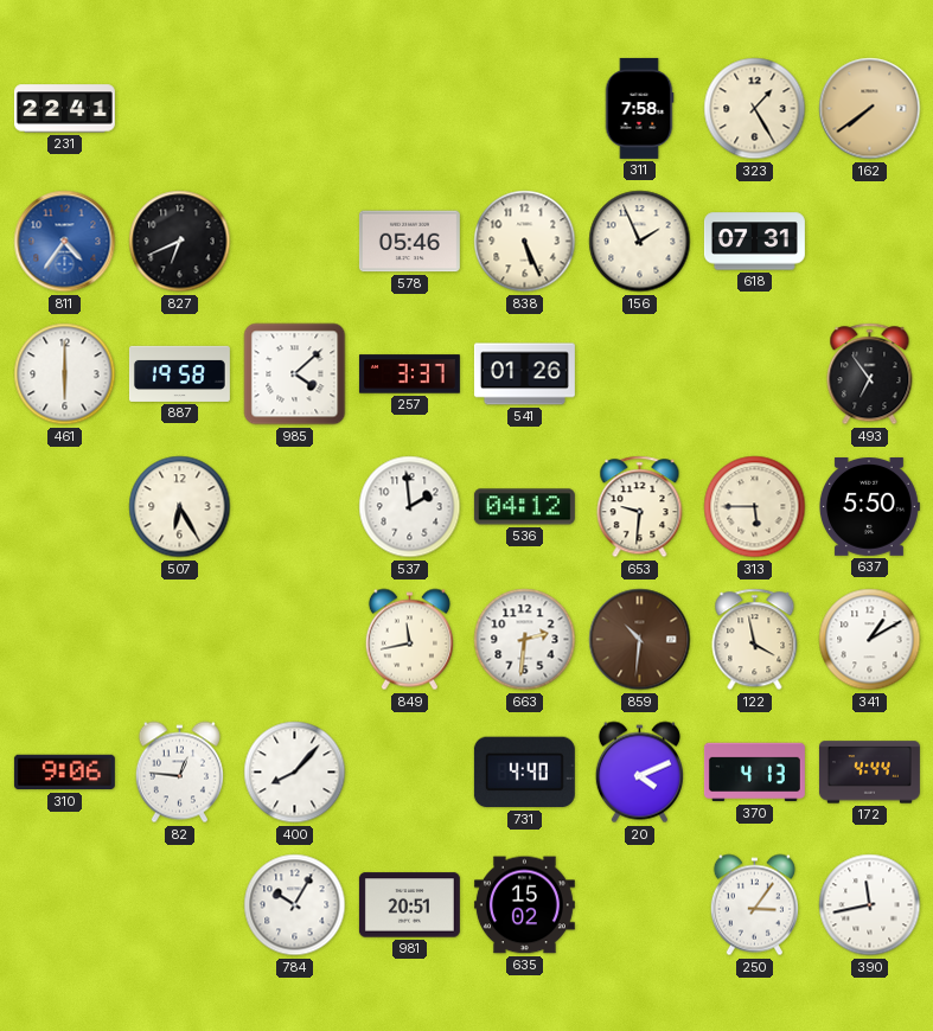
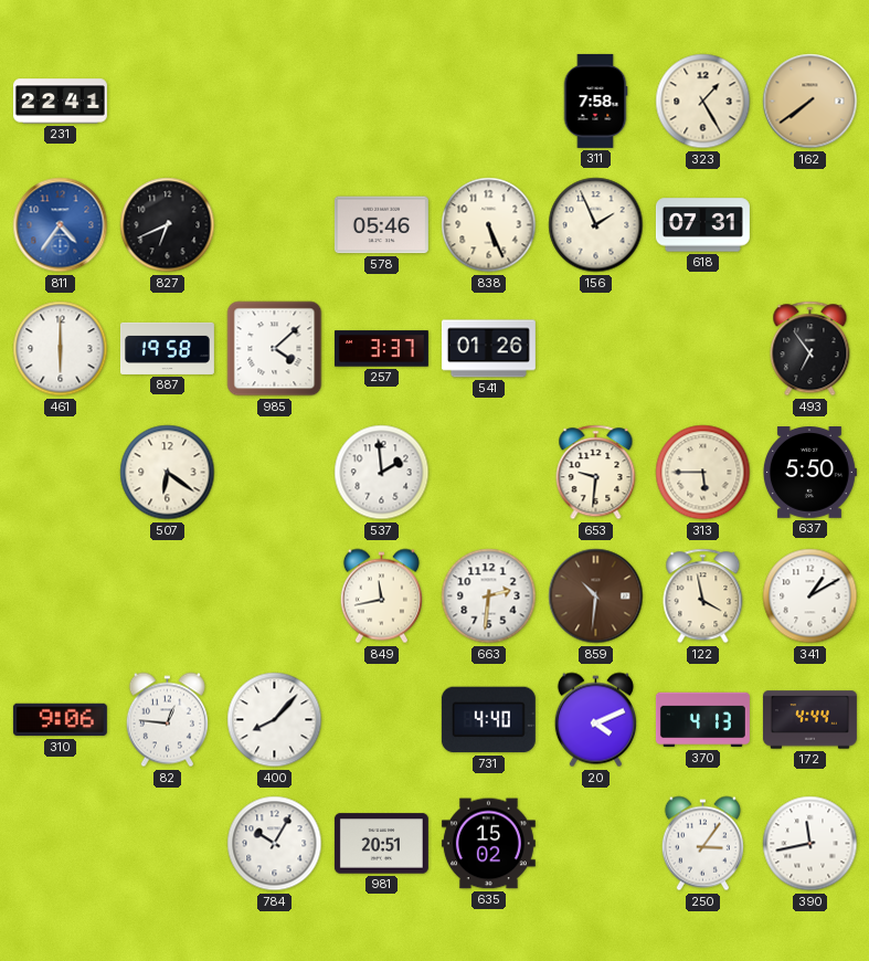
507: 6:25 -> 6:21 (168, 473)
536: 04:12 -> none (524, 507)
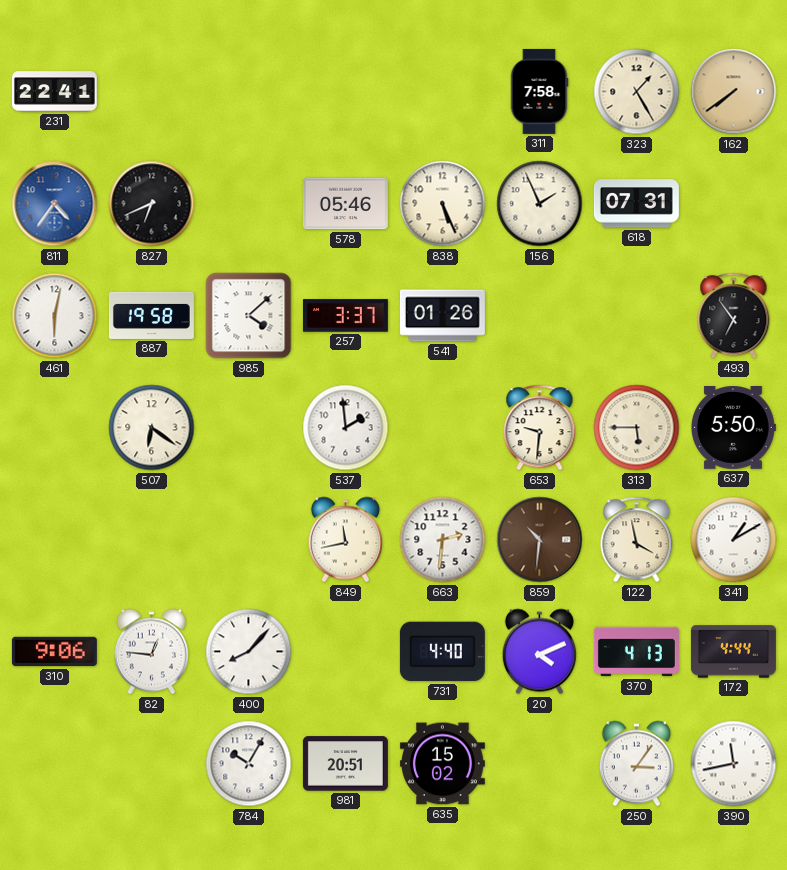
461: 6:00 -> 6:02 (55, 316)
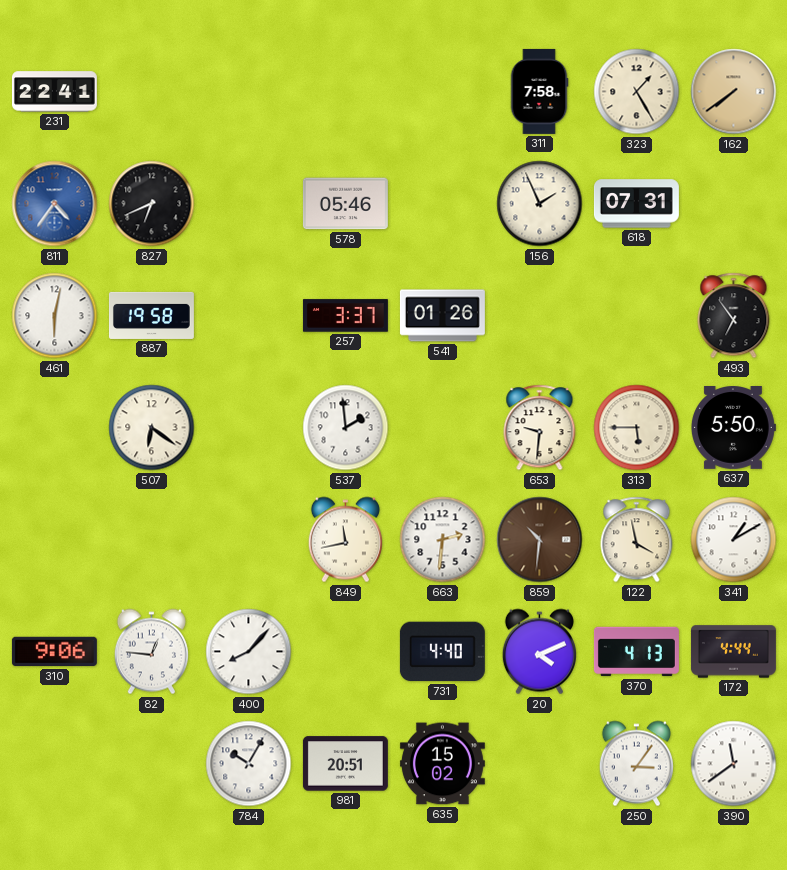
838: 5:26 -> none (443, 204)
985: 4:08 -> none (249, 316)
390: 11:43 -> 11:39 (734, 764)
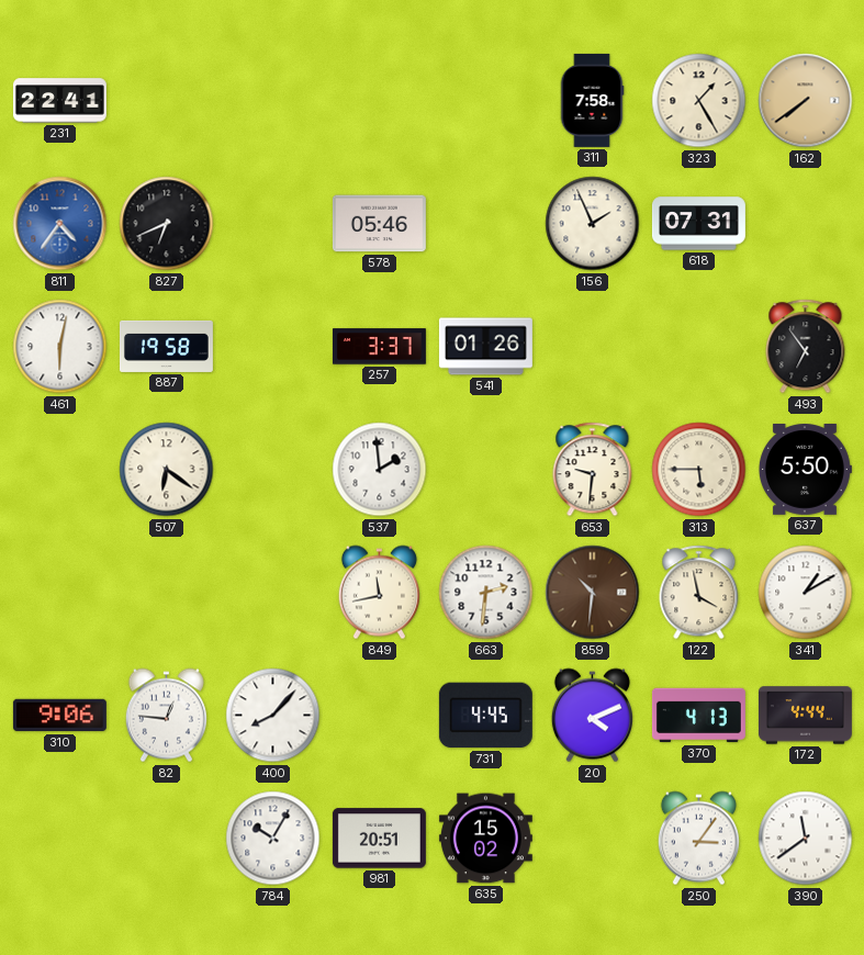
731: 4:40 -> 4:45 (485, 716)
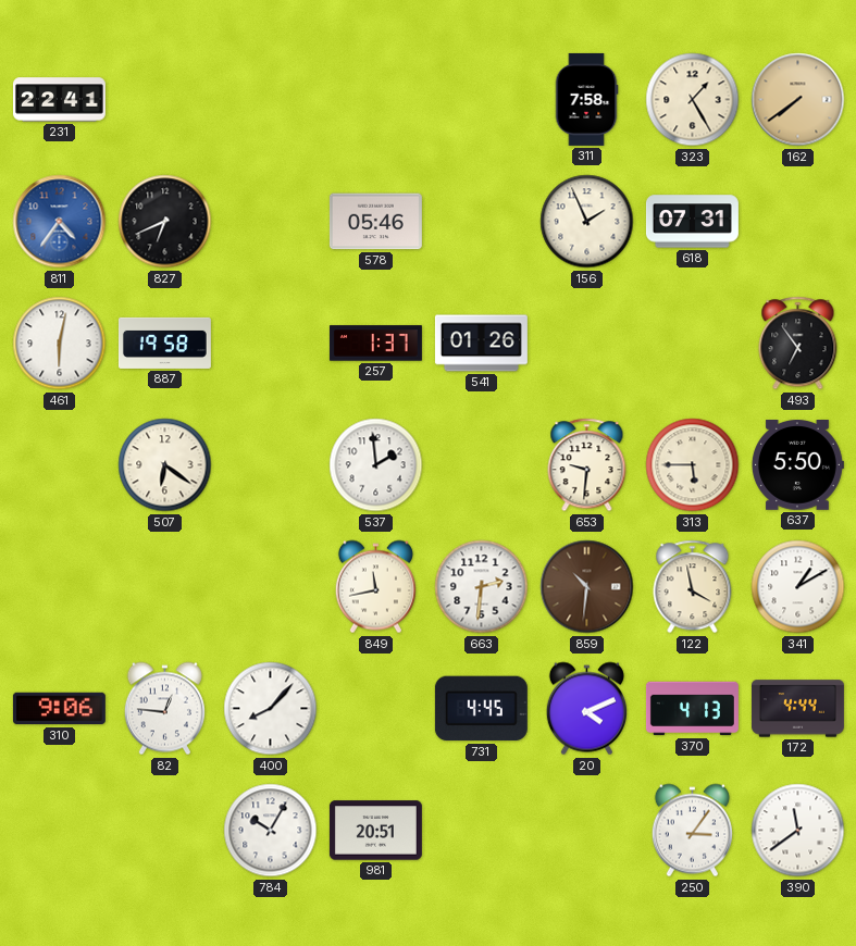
257: 3:37 -> 1:37 (375, 344)
635: 15:02 -> none (485, 839)
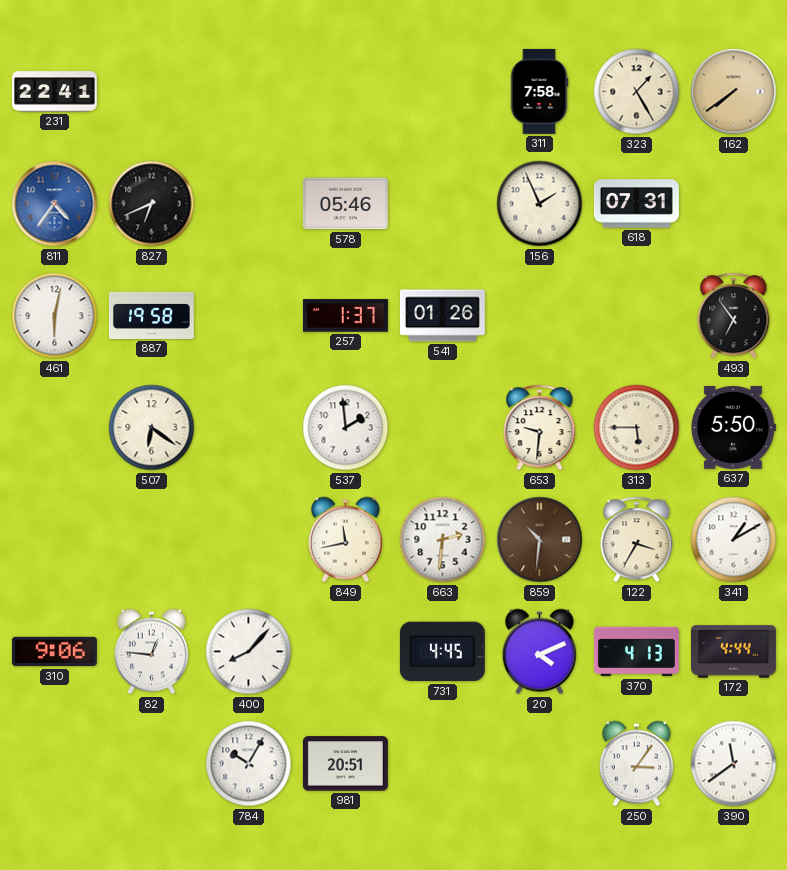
122: 3:58 -> 3:35 (637, 540)
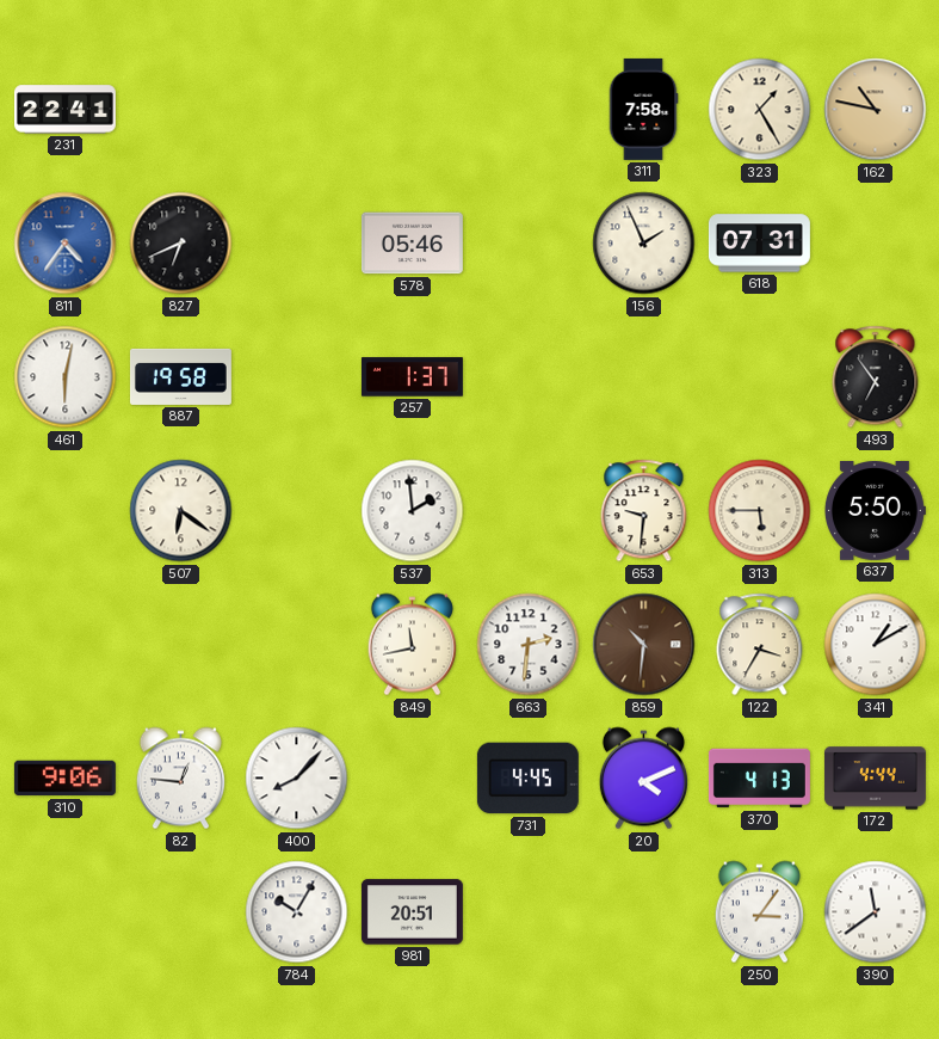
162: 7:39 -> 10:47 (876, 110)
541: 01:26 -> none (442, 316)
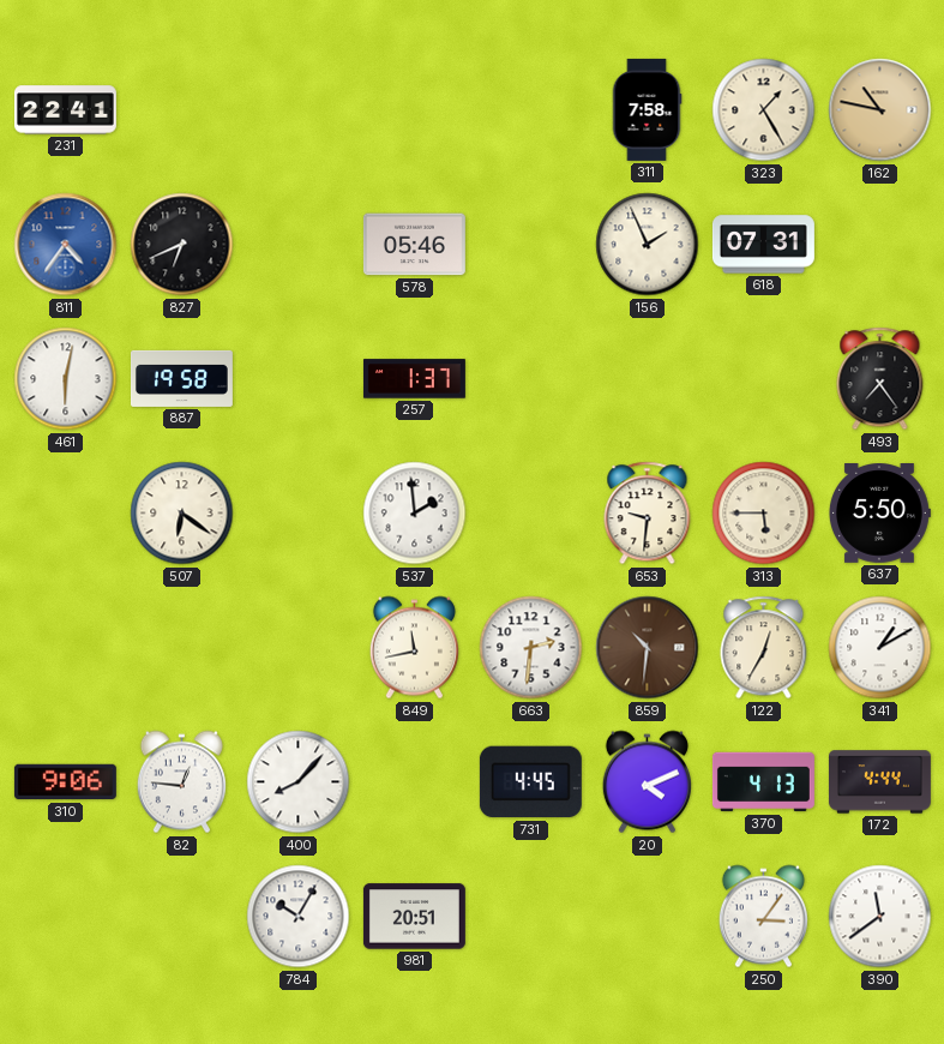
493: 6:54 -> 7:24 (880, 379)
122: 3:35 -> 12:35 (764, 648)
